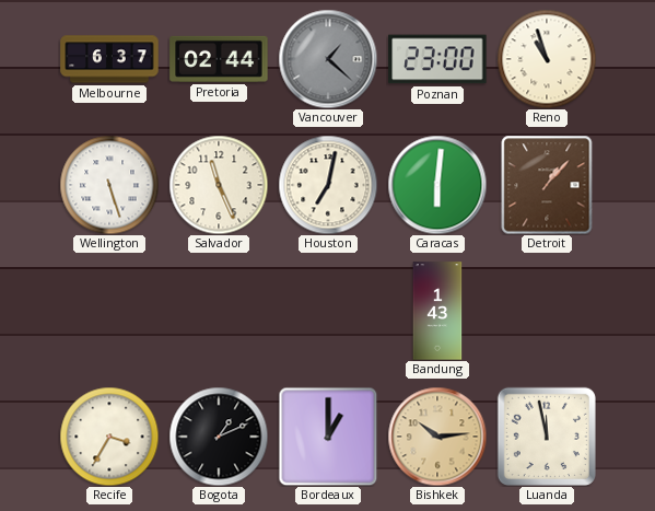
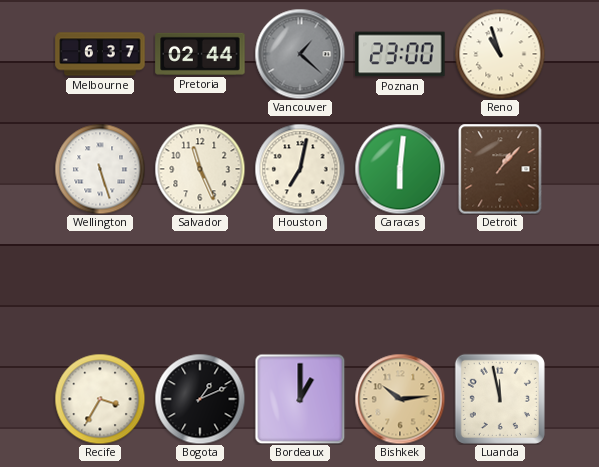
Bandung: 1:43 -> none (437, 311)
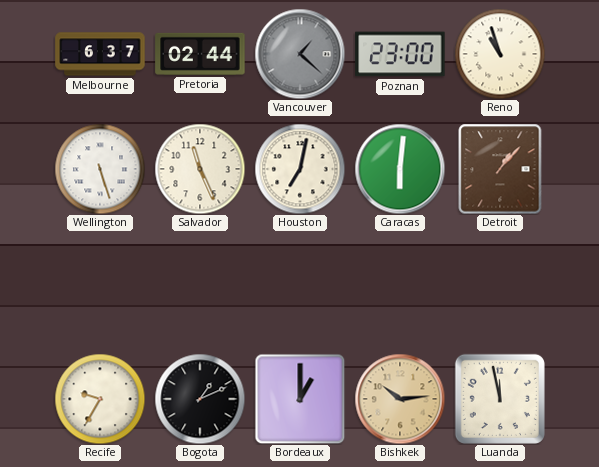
Recife: 3:35 -> 9:35 (100, 399)
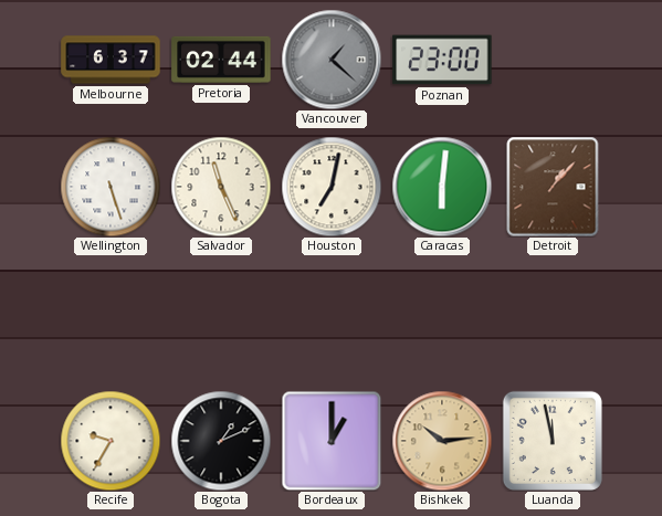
Reno: 10:57 -> none (500, 54)
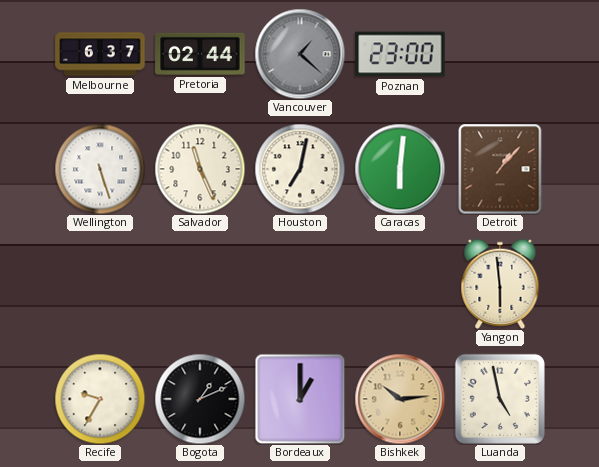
Yangon: none -> 5:59 (500, 284)
Luanda: 11:58 -> 4:58 (500, 399)
